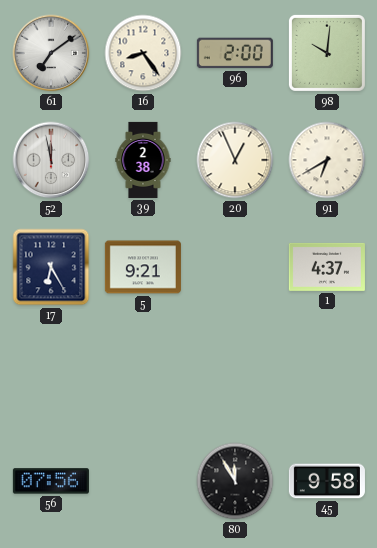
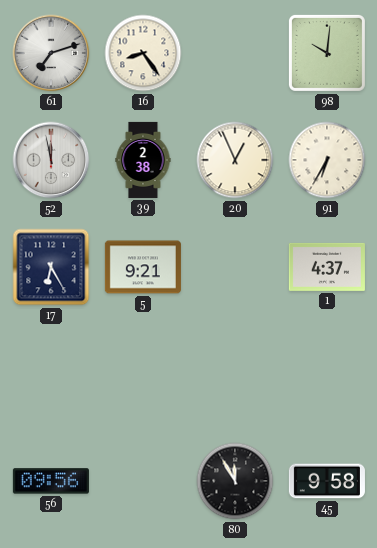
61: 7:09 -> 7:12 (51, 53)
96: 2:00 -> none (235, 53)
91: 6:40 -> 6:35 (327, 160)
56: 07:56 -> 09:56 (51, 481)
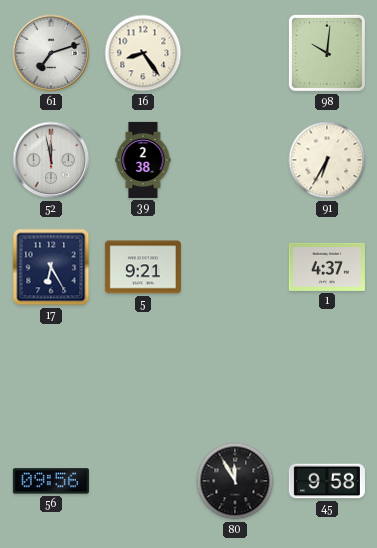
20: 12:56 -> none (235, 160)
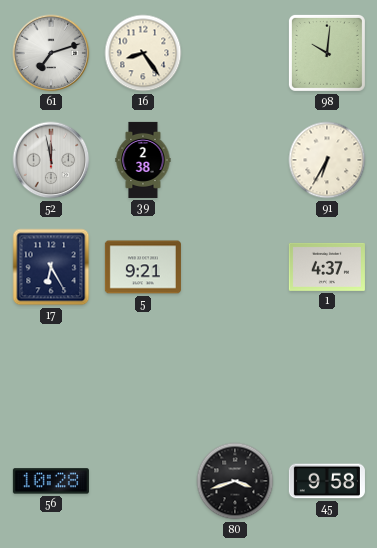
56: 09:56 -> 10:28 (51, 481)
80: 11:55 -> 3:42 (235, 481)
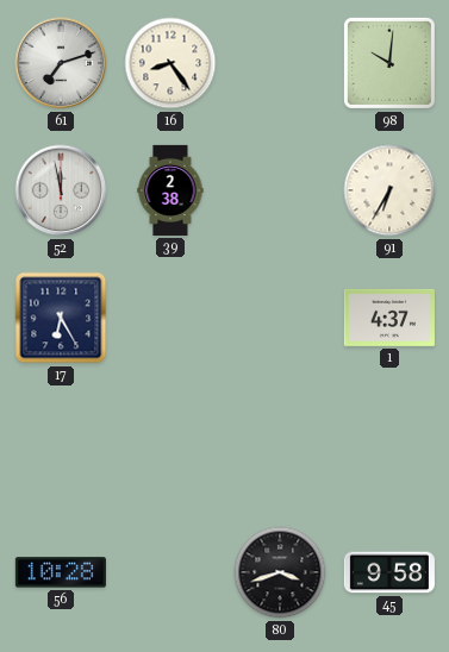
5: 9:21 -> none (143, 267)
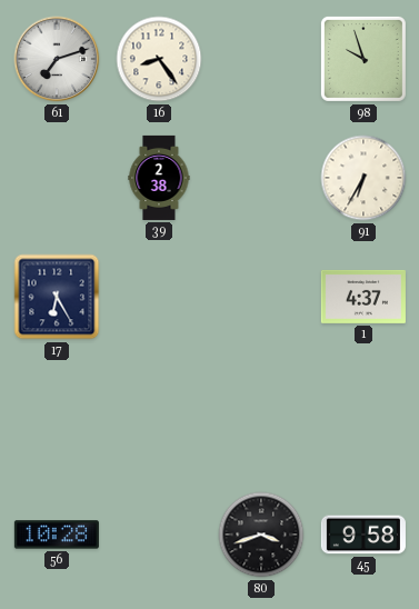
98: 10:01 -> 9:57 (363, 59)
52: 11:58 -> none (61, 190)
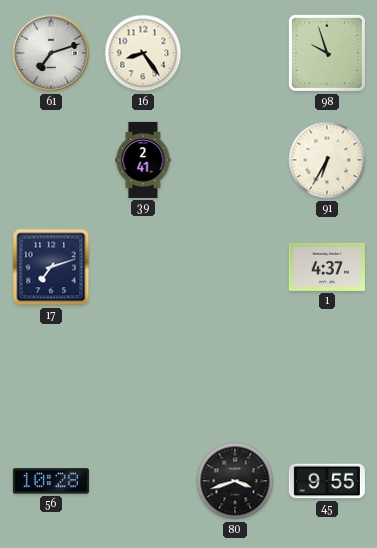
39: 2:38 -> 2:41 (143, 160)
17: 6:25 -> 7:12 (51, 267)
45: 9:58 -> 9:55 (327, 481)
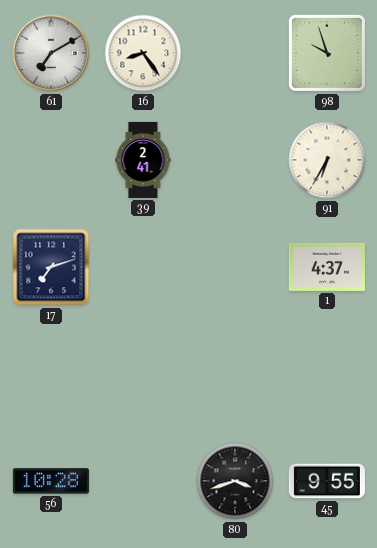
61: 7:12 -> 7:10 (51, 53)
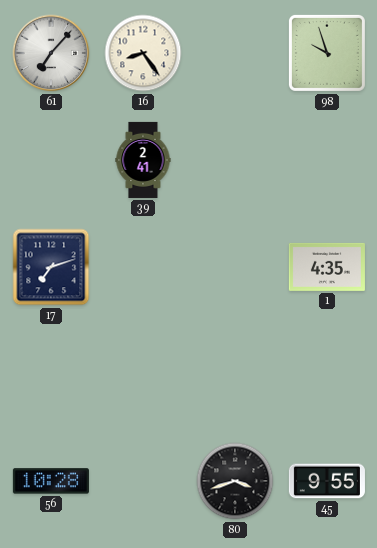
61: 7:10 -> 7:07 (51, 53)
91: 6:35 -> none (327, 160)
1: 4:37 -> 4:35 (327, 267)
